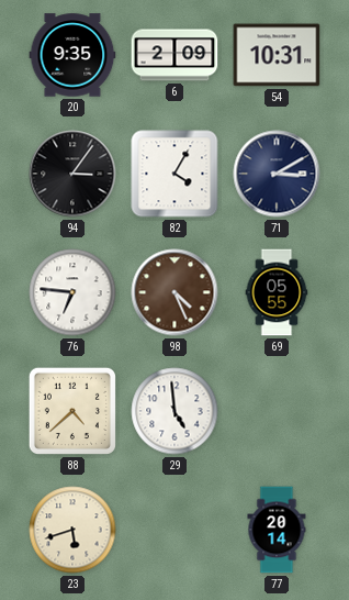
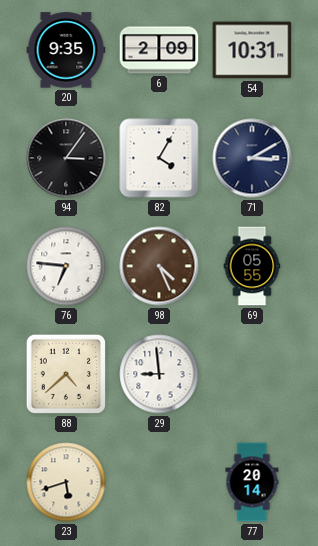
29: 4:59 -> 8:59 (159, 374)
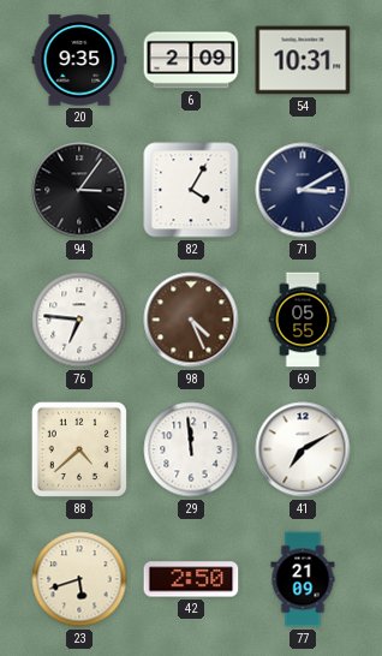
29: 8:59 -> 11:59 (191, 449)
41: none -> 7:10 (303, 449)
42: none -> 2:50 (191, 579)
77: 20:14 -> 21:09 (303, 579)
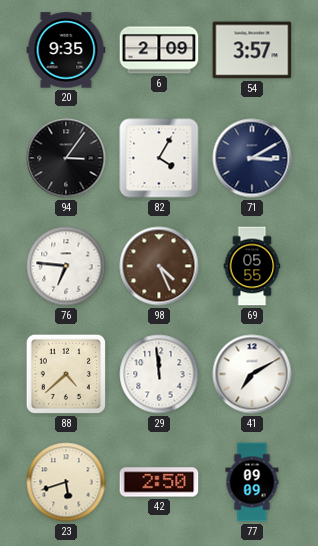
54: 10:31 -> 3:57 (252, 50)
77: 21:09 -> 09:09 (252, 482)
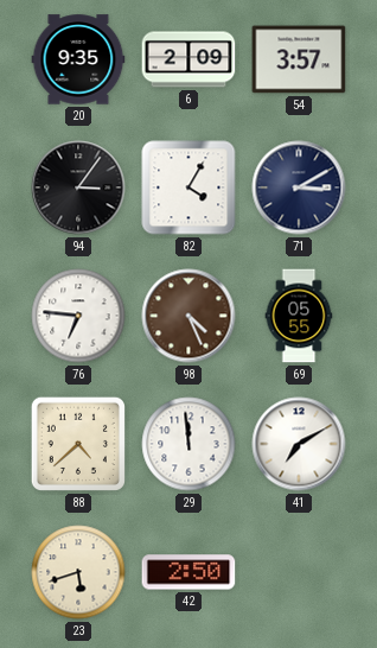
77: 09:09 -> none (252, 482)
